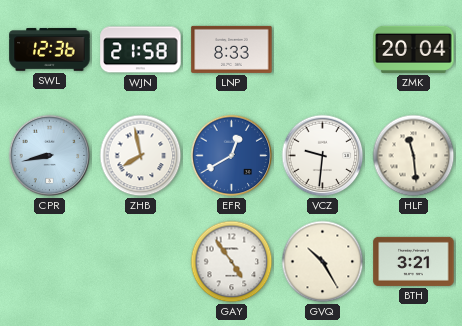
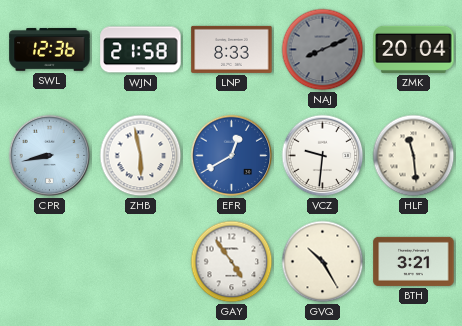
NAJ: none -> 8:11 (323, 50)
ZHB: 7:58 -> 5:58 (141, 156)
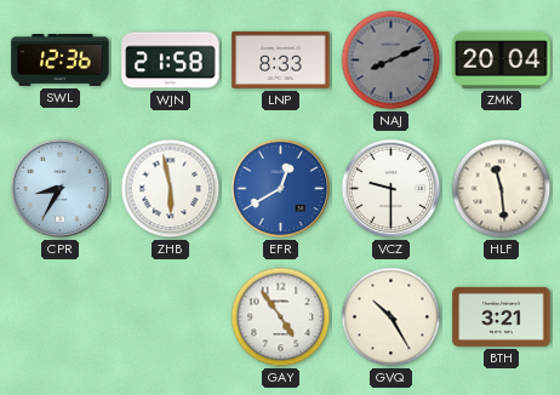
CPR: 8:43 -> 8:35 (61, 189)
VCZ: 9:31 -> 9:30 (392, 189)
